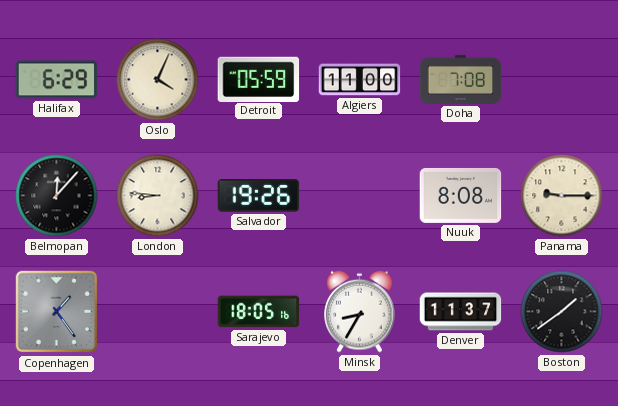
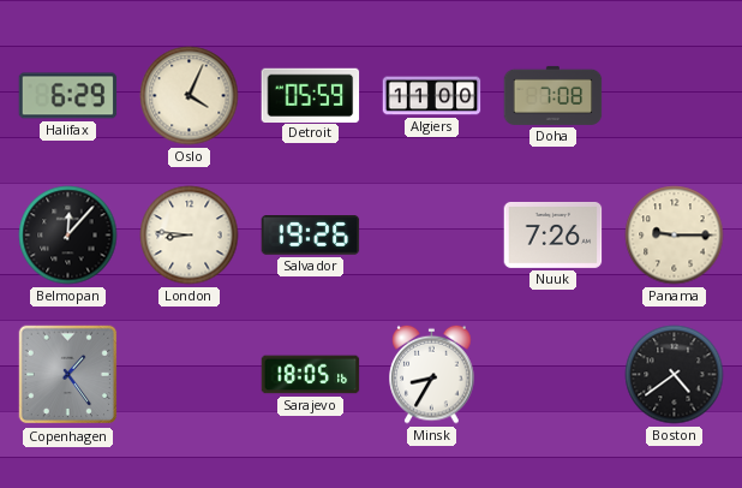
Nuuk: 8:08 -> 7:26 (553, 234)
Denver: 11:37 -> none (461, 312)
Boston: 1:39 -> 4:39 (675, 375)
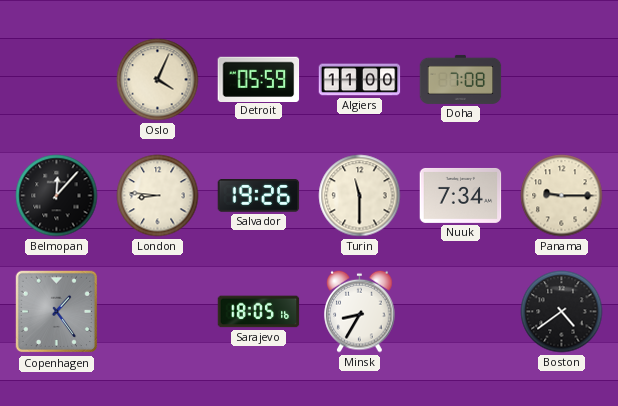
Halifax: 6:29 -> none (68, 96)
Turin: none -> 11:30 (360, 196)
Nuuk: 7:26 -> 7:34 (461, 195)
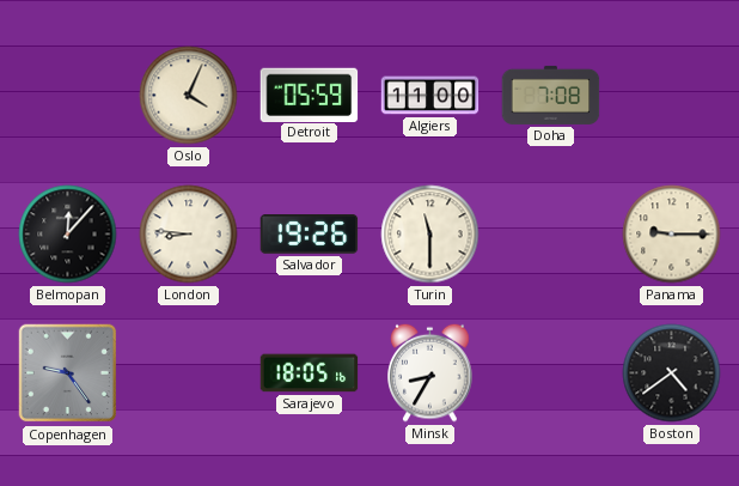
Nuuk: 7:34 -> none (461, 195)
Copenhagen: 1:24 -> 9:24 (68, 373)
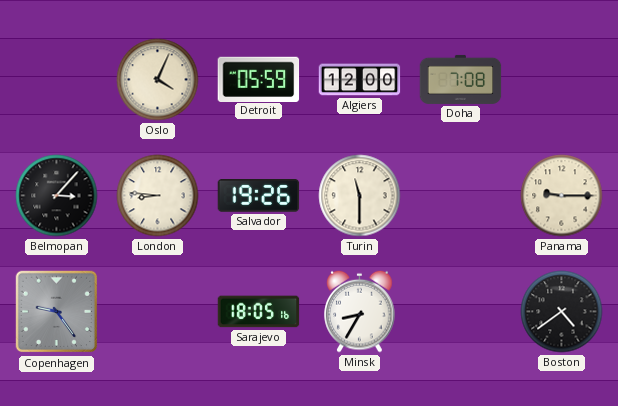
Algiers: 11:00 -> 12:00 (360, 80)
Belmopan: 12:07 -> 3:07 (57, 196)
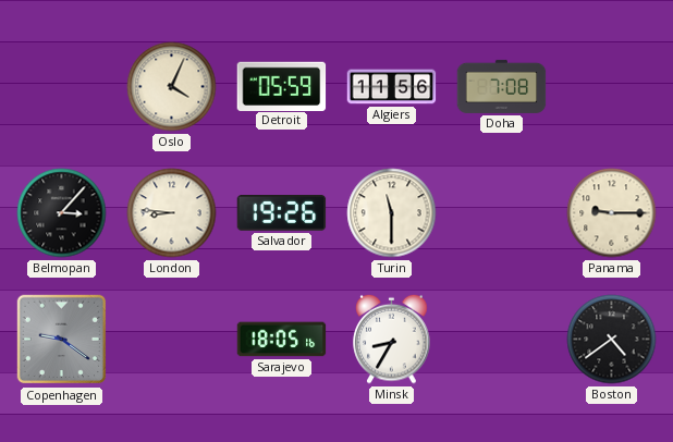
Algiers: 12:00 -> 11:56 (392, 87)
Copenhagen: 9:24 -> 9:21 (62, 340)
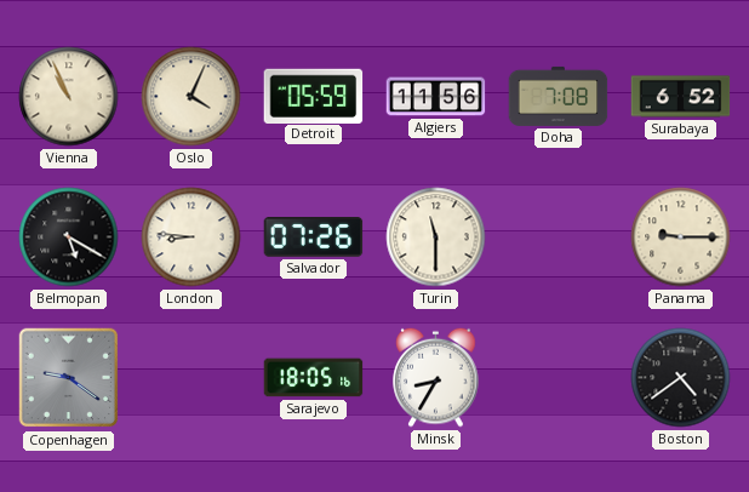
Vienna: none -> 10:56 (69, 97)
Surabaya: none -> 6:52 (681, 97)
Belmopan: 3:07 -> 5:20 (69, 238)
Salvador: 19:26 -> 07:26 (314, 238)
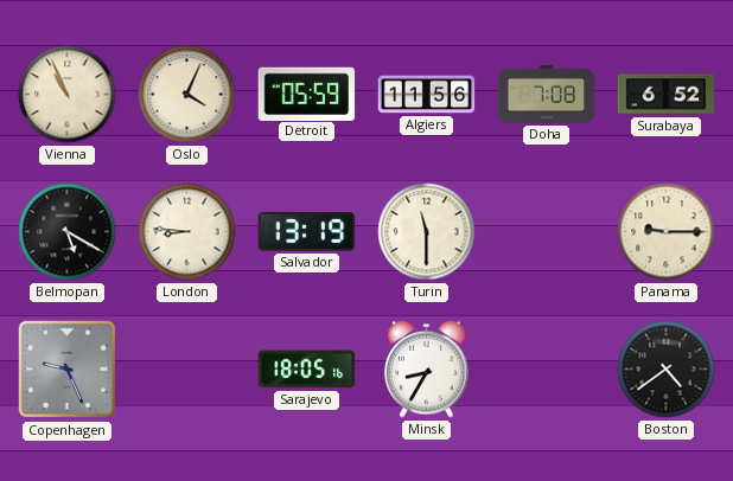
Salvador: 07:26 -> 13:19 (307, 232)
Copenhagen: 9:21 -> 9:26 (68, 370)
